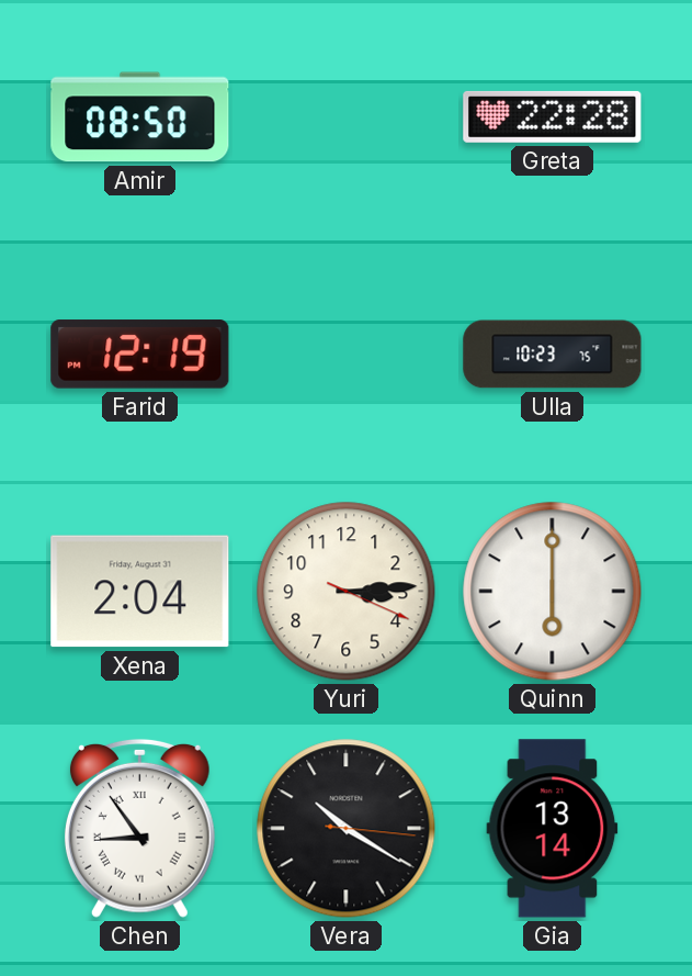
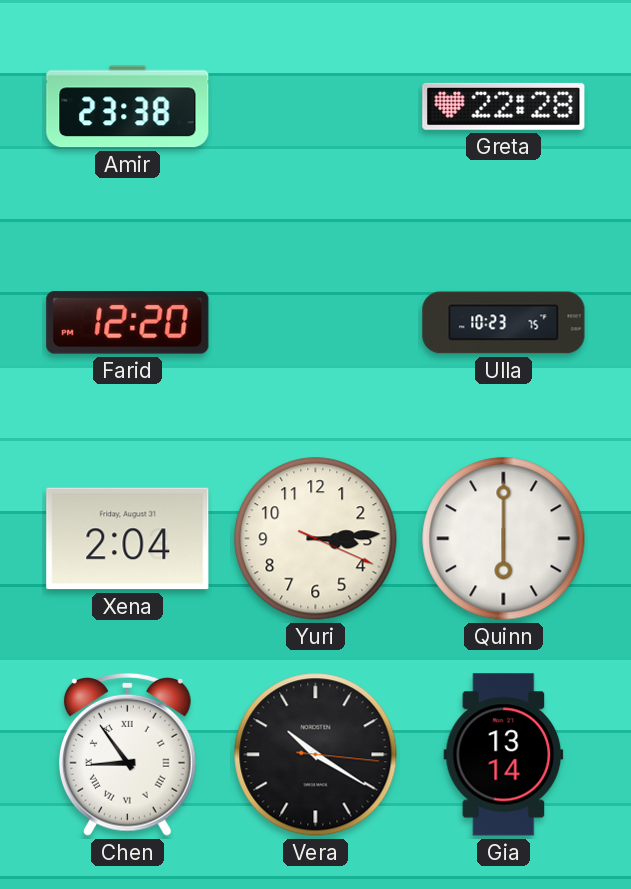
Amir: 08:50 -> 23:38 (128, 107)
Farid: 12:19 -> 12:20 (128, 323)
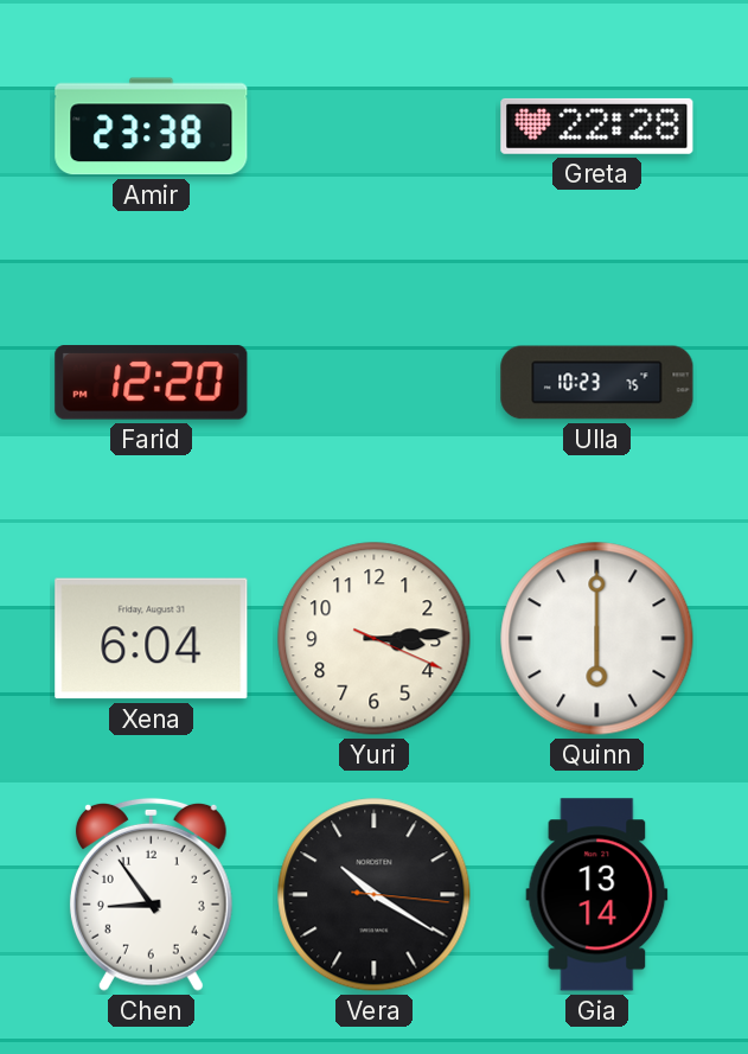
Xena: 2:04 -> 6:04 (152, 639)
Chen numerals: Roman -> Arabic (151, 894)
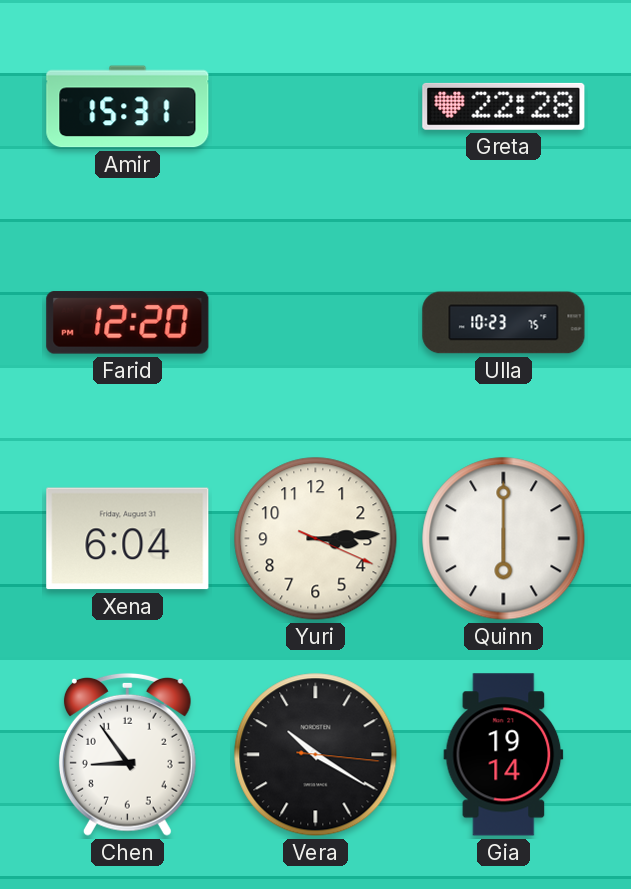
Amir: 23:38 -> 15:31 (128, 107)
Gia: 13:14 -> 19:14 (504, 755)
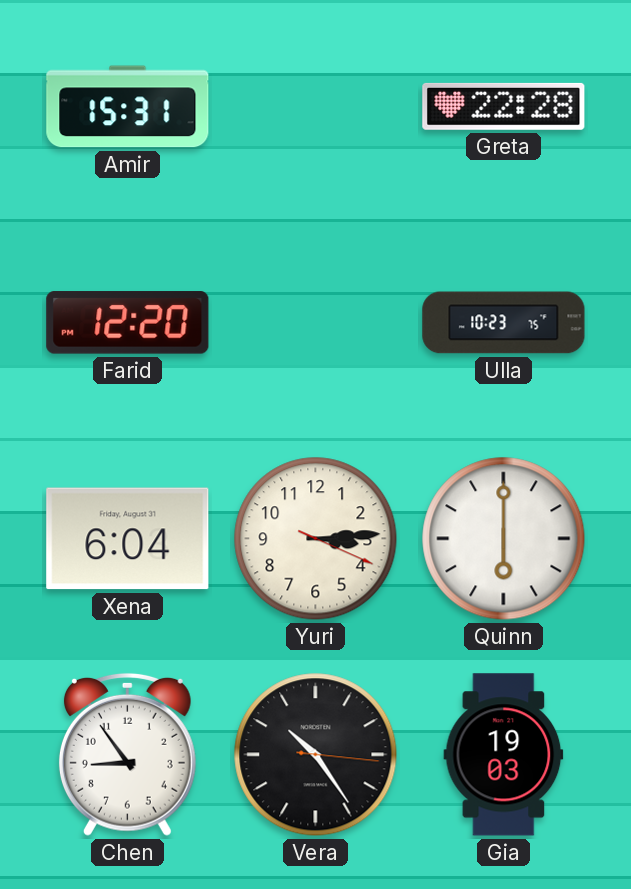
Vera: 10:20 -> 10:24 (316, 755)
Gia: 19:14 -> 19:03 (504, 755)
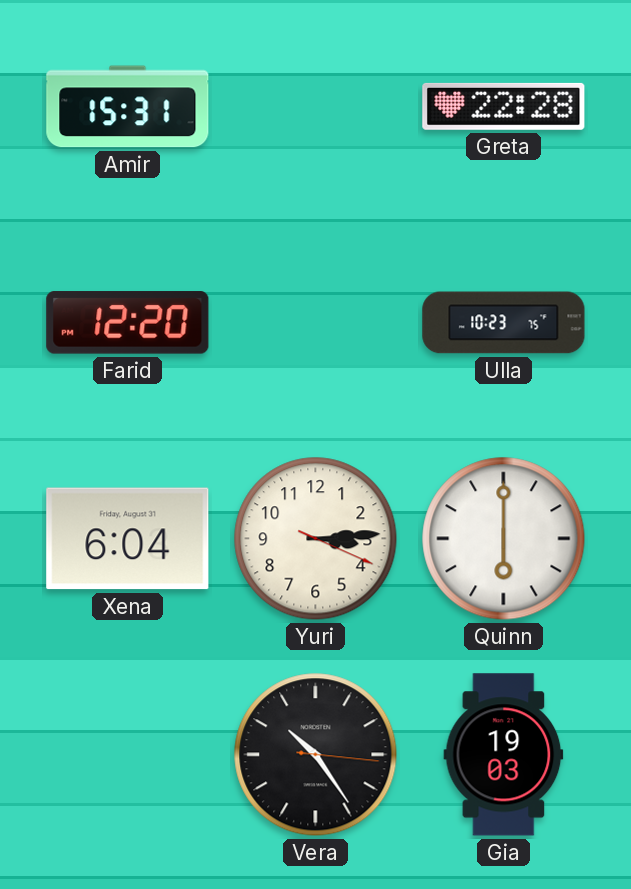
Chen: 8:54 -> none (127, 754)
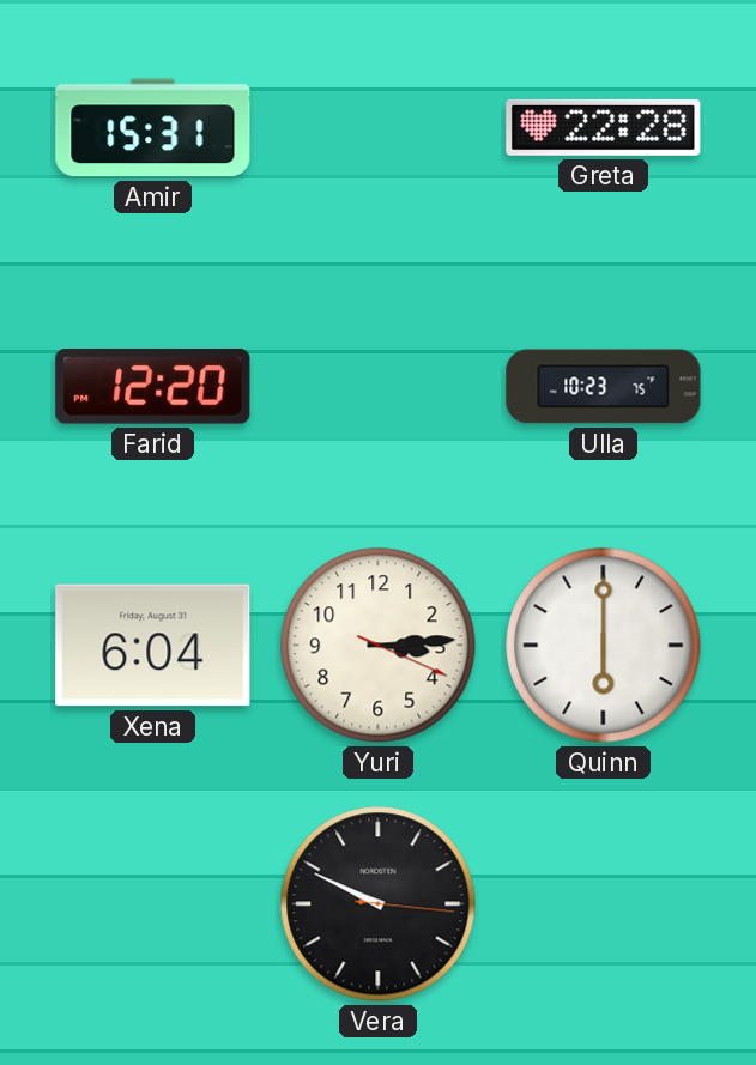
Vera: 10:24 -> 9:49 (379, 904)
Gia: 19:03 -> none (504, 755)
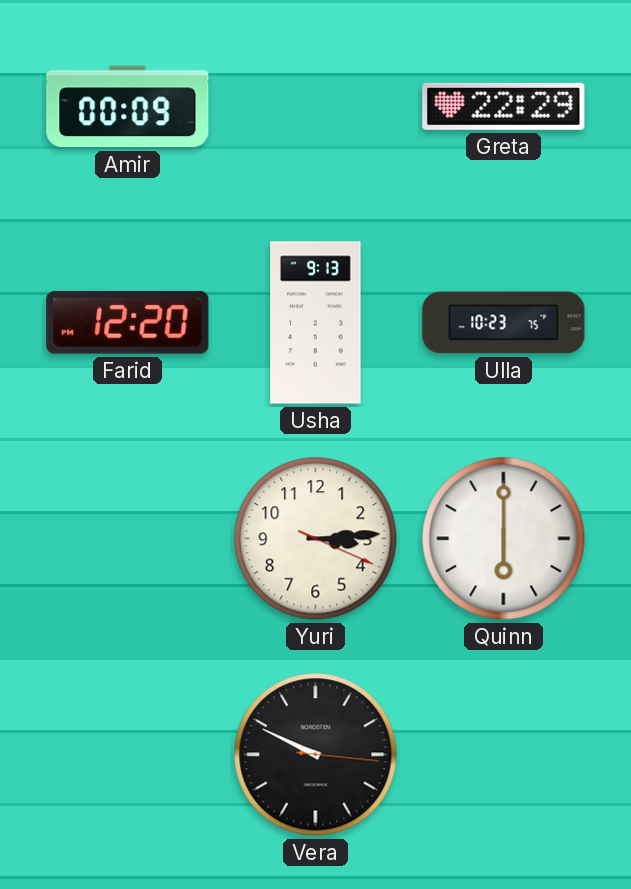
Amir: 15:31 -> 00:09 (128, 107)
Greta: 22:28 -> 22:29 (504, 106)
Usha: none -> 9:13 (316, 323)
Xena: 6:04 -> none (153, 646)
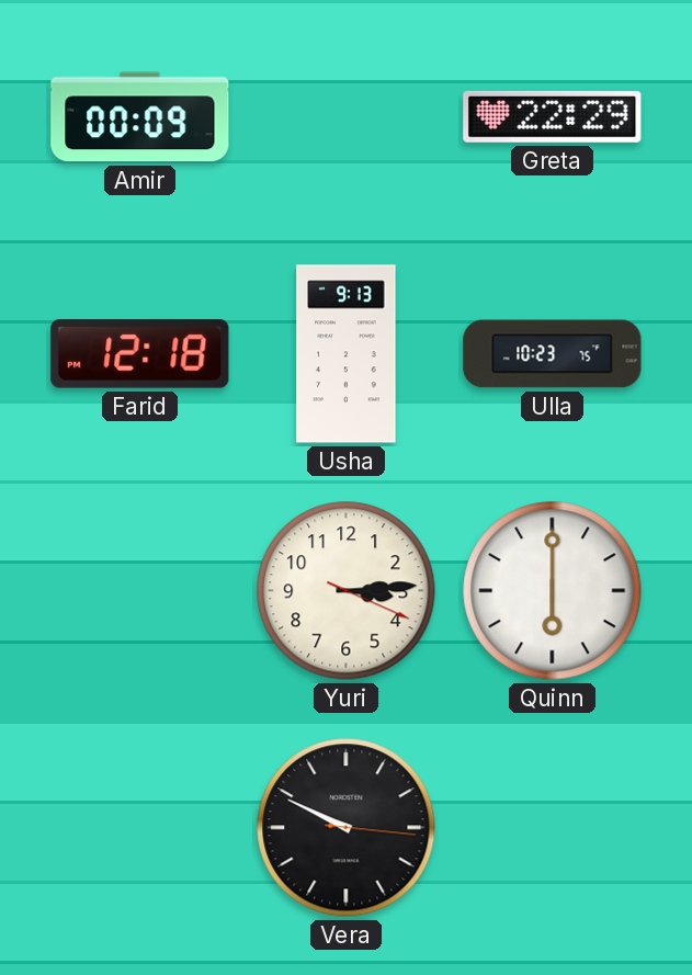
Farid: 12:20 -> 12:18 (140, 354)
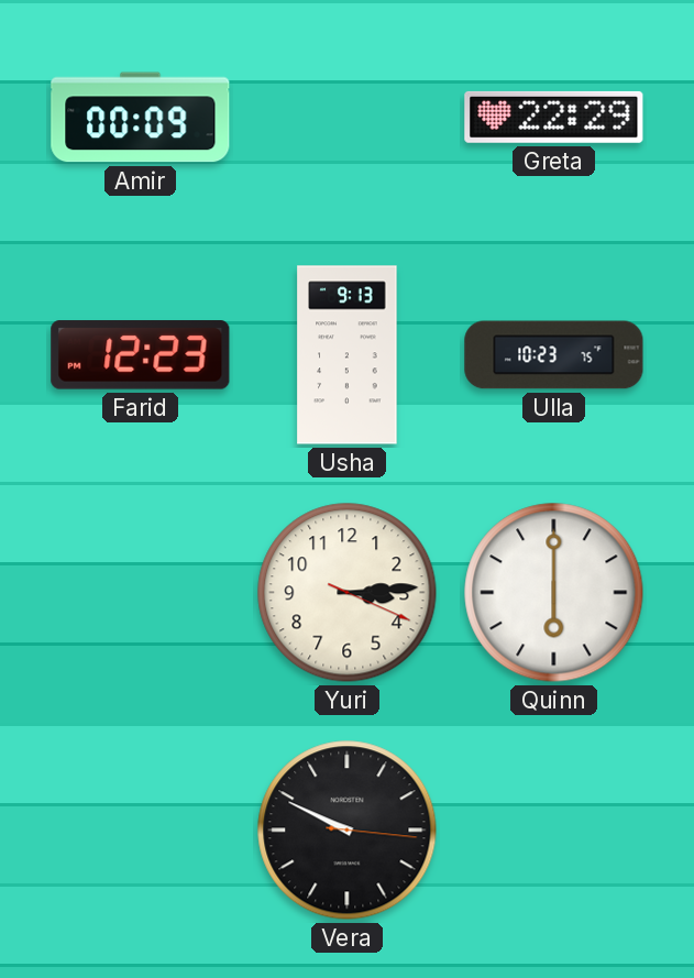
Farid: 12:18 -> 12:23 (141, 355)
